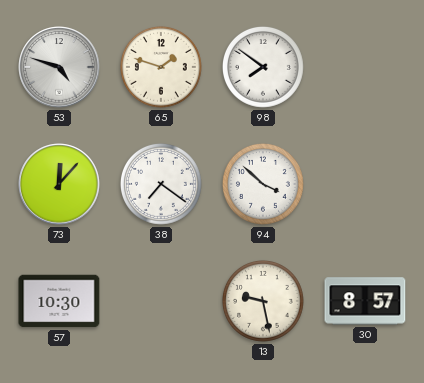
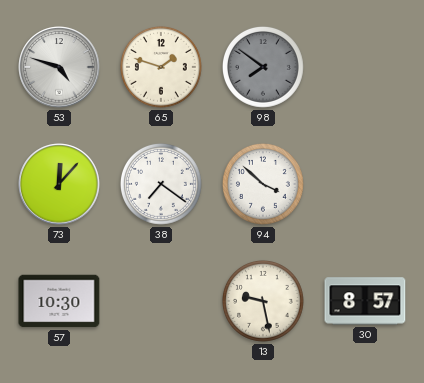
98 dial: white -> grey (263, 67)
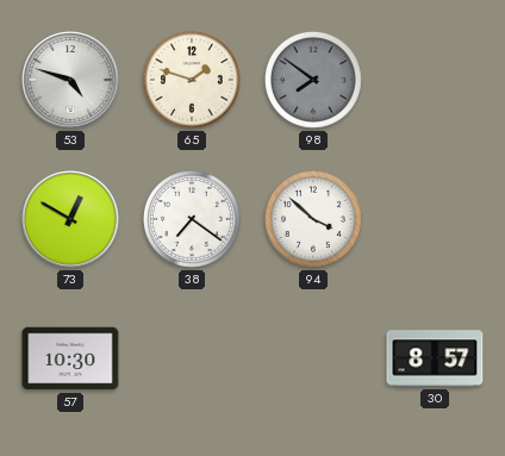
73: 12:07 -> 12:50 (70, 219)
13: 9:28 -> none (263, 301)
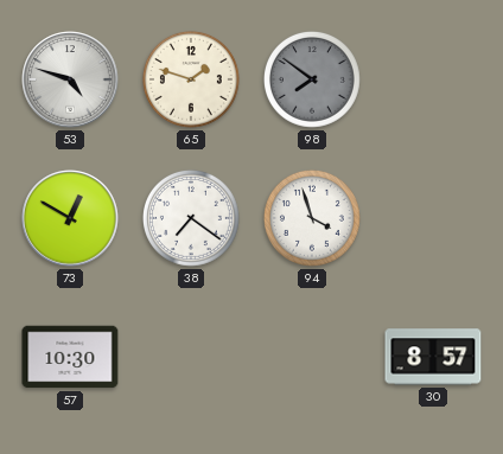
94: 3:52 -> 3:57 (312, 218)
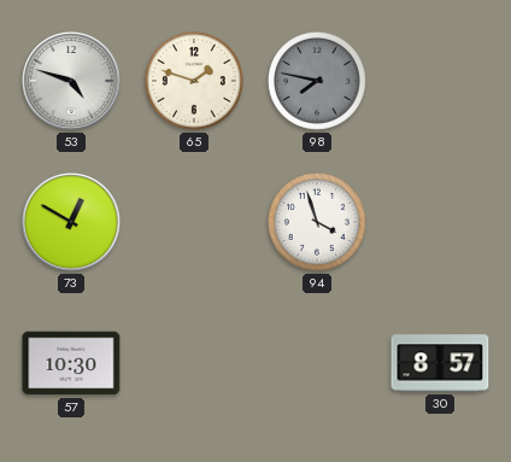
98: 7:51 -> 7:47 (317, 81)
38: 7:21 -> none (191, 218)
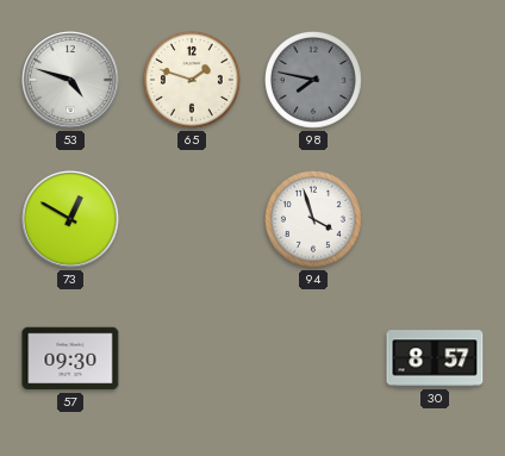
57: 10:30 -> 09:30 (70, 358)
